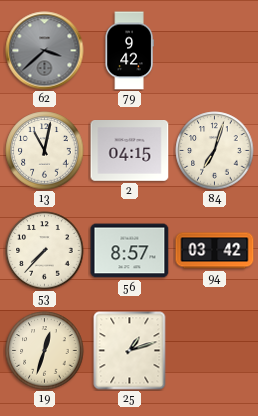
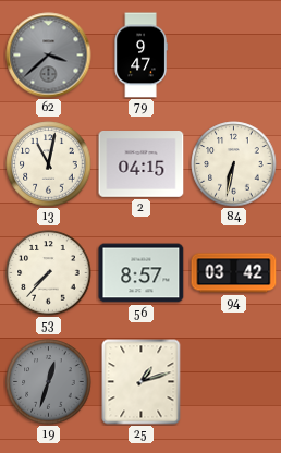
79: 9:42 -> 9:47 (140, 56)
84: 7:03 -> 6:32 (234, 164)
19 dial: cream -> grey (49, 382)
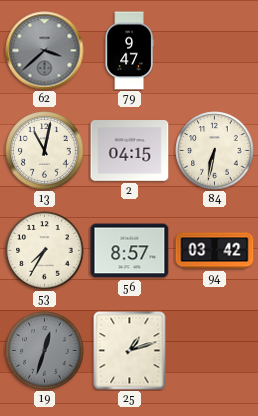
53: 7:37 -> 7:35 (45, 251)
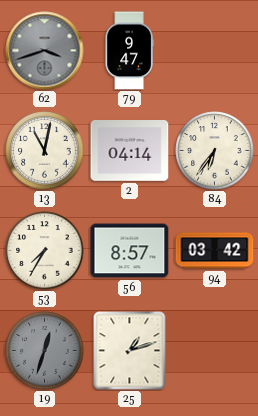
62: 3:38 -> 3:42 (45, 51)
2: 04:15 -> 04:14 (130, 151)
84: 6:32 -> 6:36 (215, 151)
